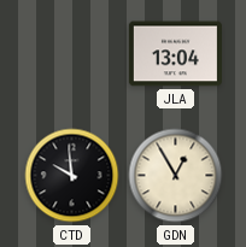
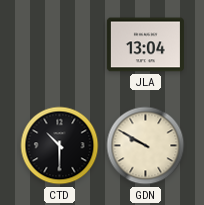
CTD: 9:59 -> 10:30 (60, 146)
GDN: 12:55 -> 9:50 (146, 146)
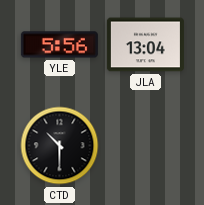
YLE: none -> 5:56 (59, 45)
GDN: 9:50 -> none (146, 146)
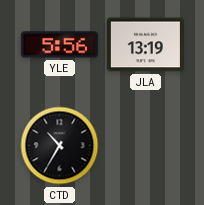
JLA: 13:04 -> 13:19 (145, 45)
CTD: 10:30 -> 10:35 (60, 146)
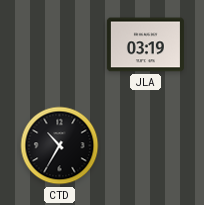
YLE: 5:56 -> none (59, 45)
JLA: 13:19 -> 03:19 (145, 45)
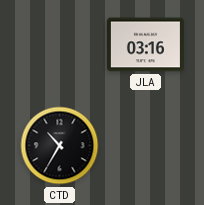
JLA: 03:19 -> 03:16 (145, 45)
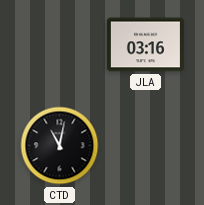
CTD: 10:35 -> 11:02 (60, 146)
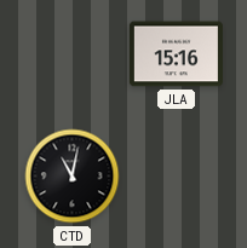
JLA: 03:16 -> 15:16 (176, 54)
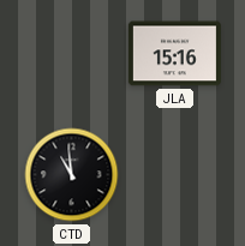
CTD: 11:02 -> 10:59 (72, 175)
